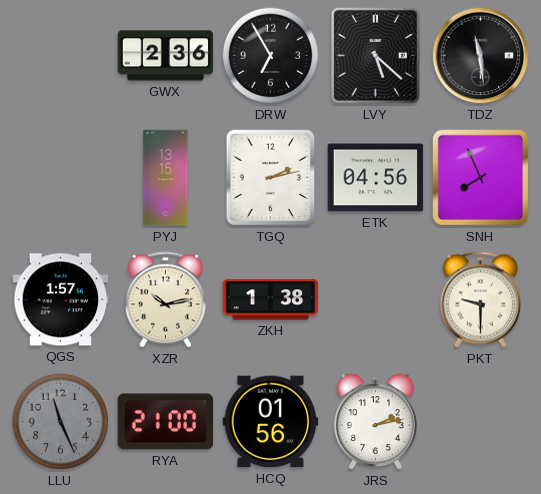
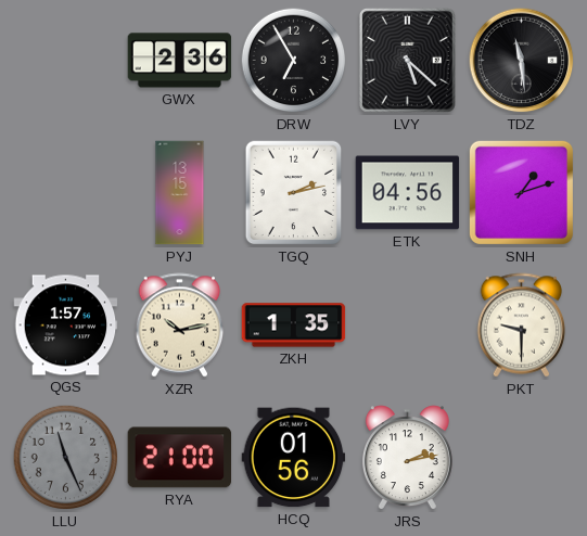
SNH: 7:56 -> 1:12 (521, 192)
ZKH: 1:38 -> 1:35 (294, 326)
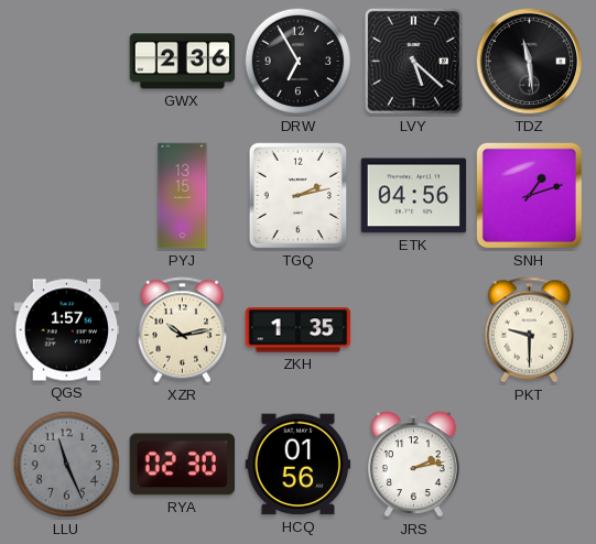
RYA: 21:00 -> 02:30 (183, 465)
